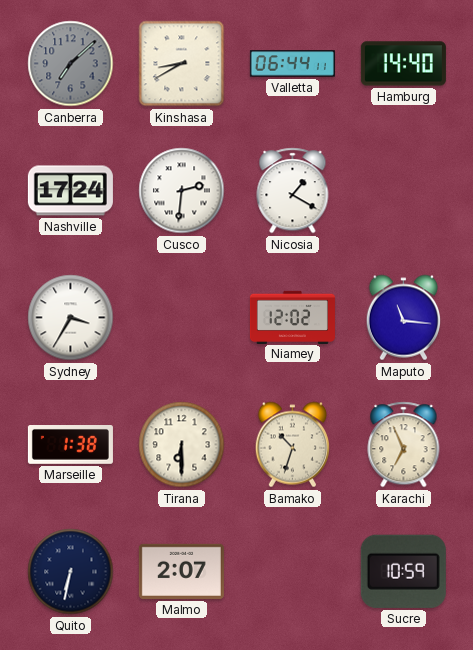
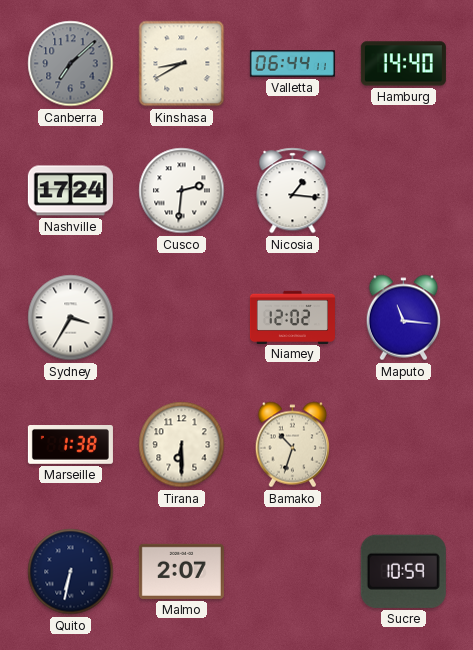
Nicosia: 1:20 -> 1:16 (293, 191)
Karachi: 6:56 -> none (404, 445)
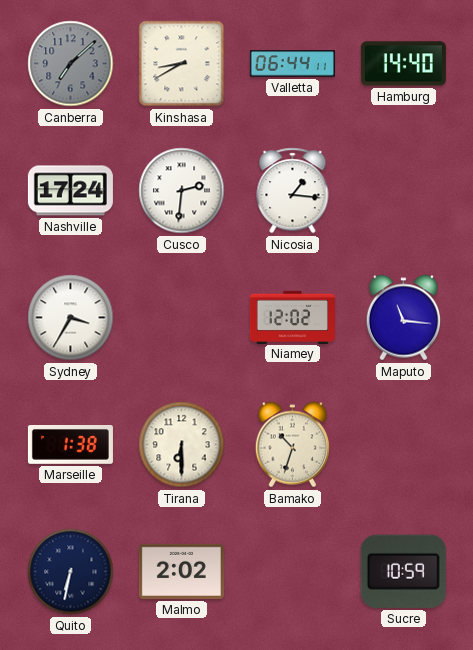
Malmo: 2:07 -> 2:02 (181, 571)
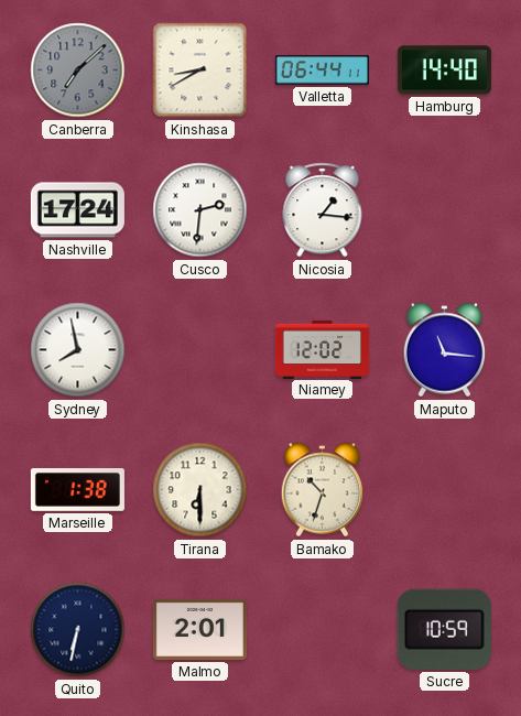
Sydney: 3:35 -> 7:58 (78, 350)
Malmo: 2:02 -> 2:01 (199, 629)
